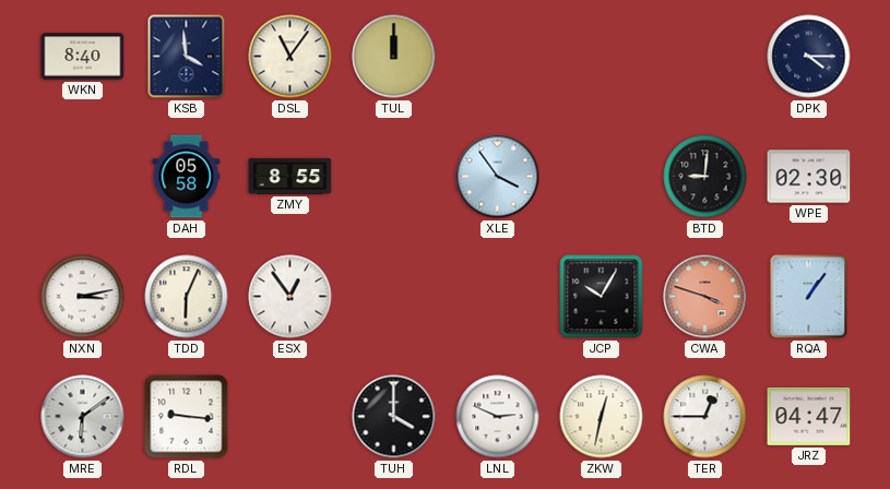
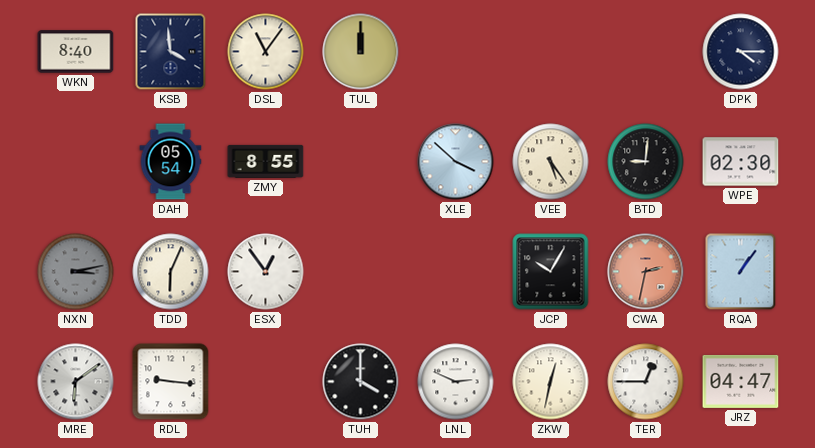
DAH: 05:58 -> 05:54 (171, 162)
XLE: 3:54 -> 3:52 (456, 162)
VEE: none -> 5:24 (551, 162)
NXN dial: white -> grey (76, 272)
CWA: 3:48 -> 2:32 (646, 272)
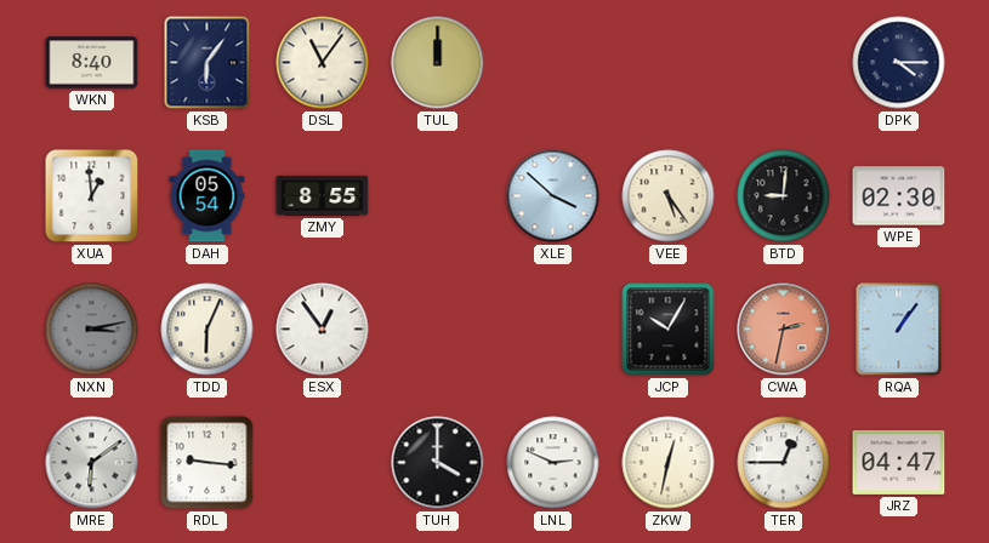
KSB: 3:59 -> 6:06 (208, 63)
XUA: none -> 12:59 (92, 196)
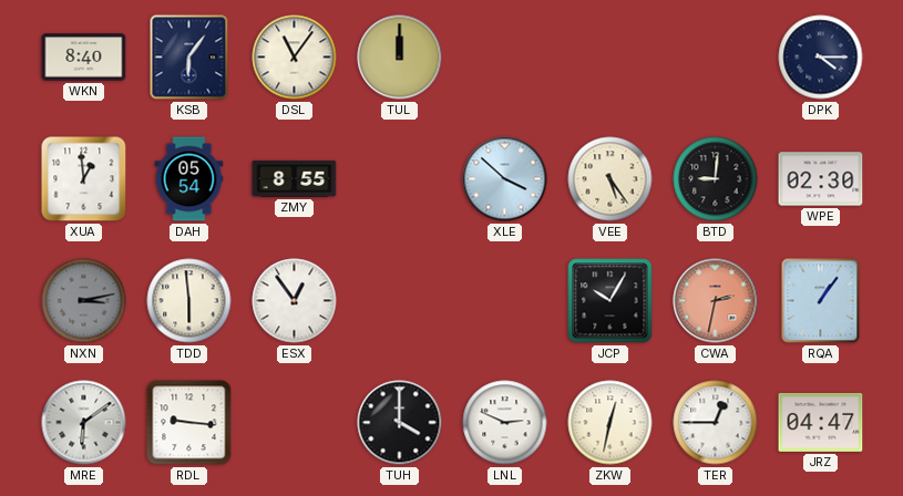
TDD: 6:04 -> 5:59 (189, 301)
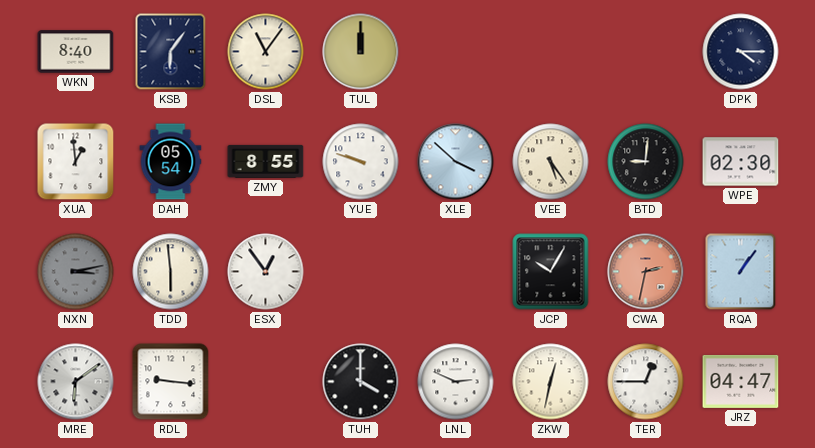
YUE: none -> 9:48 (361, 162)
